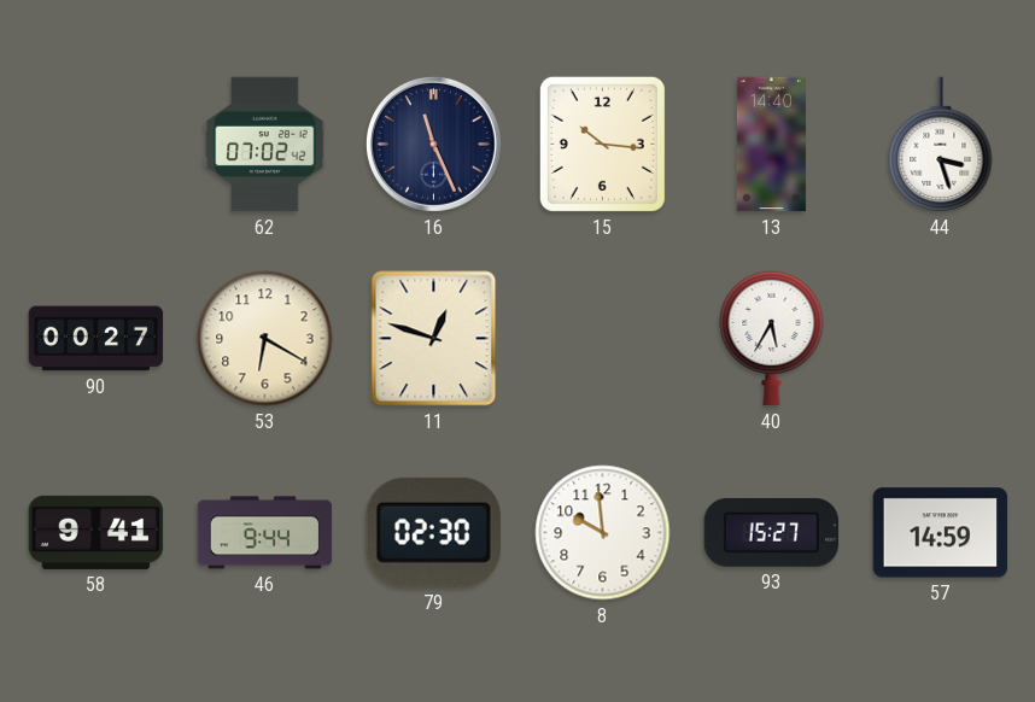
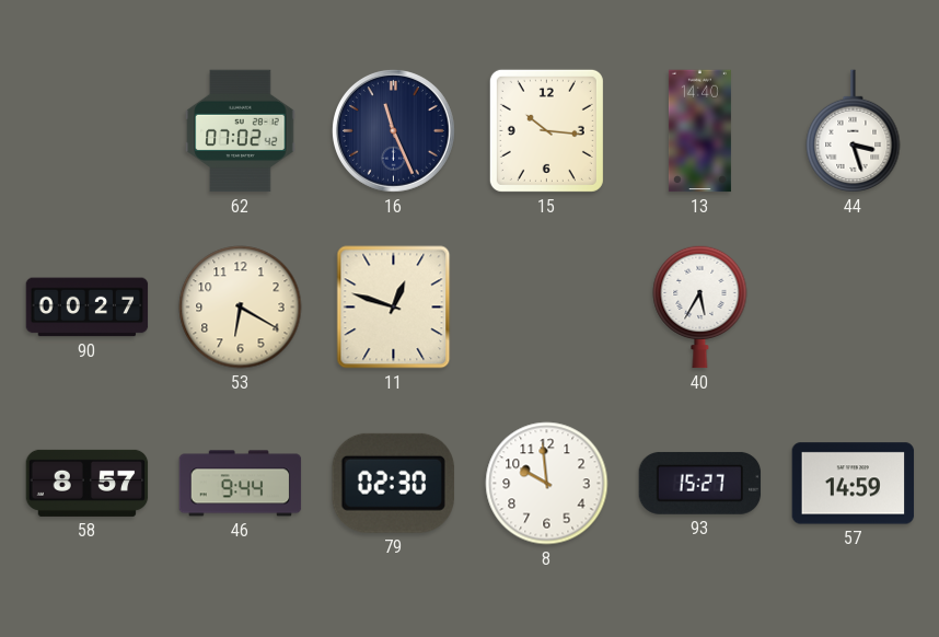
58: 9:41 -> 8:57 (88, 483)
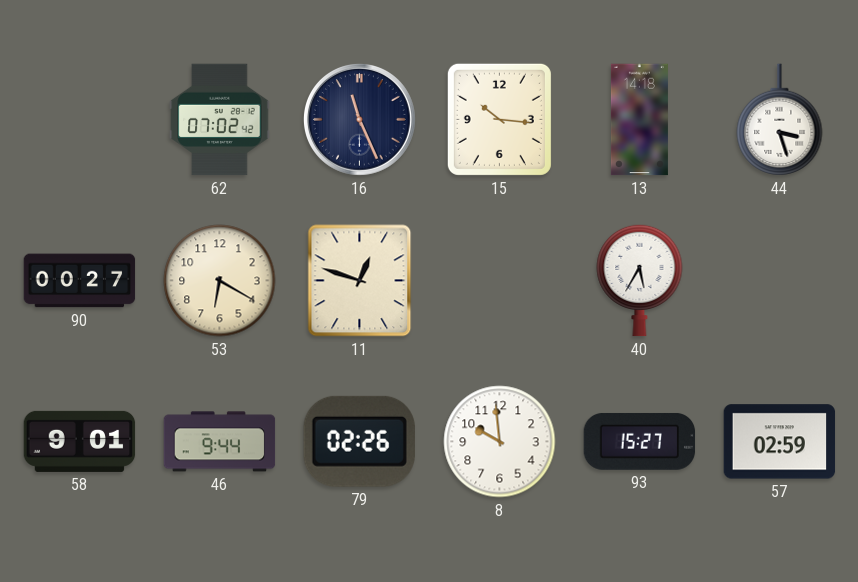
13: 14:40 -> 14:18 (639, 120)
58: 8:57 -> 9:01 (80, 441)
79: 02:30 -> 02:26 (359, 441)
57: 14:59 -> 02:59 (780, 442)
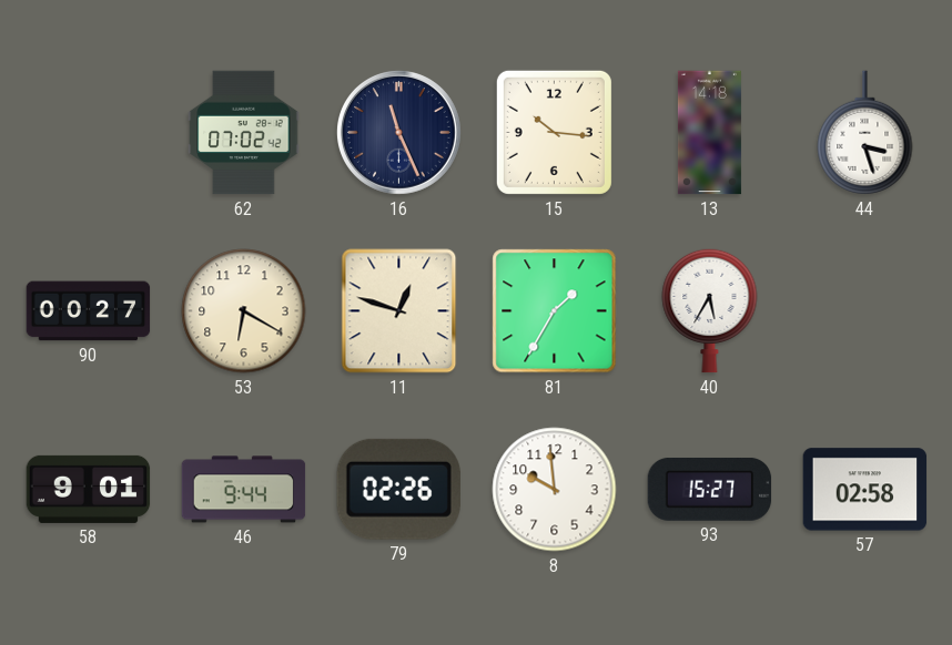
81: none -> 1:35 (555, 311)
57: 02:59 -> 02:58 (865, 490)
